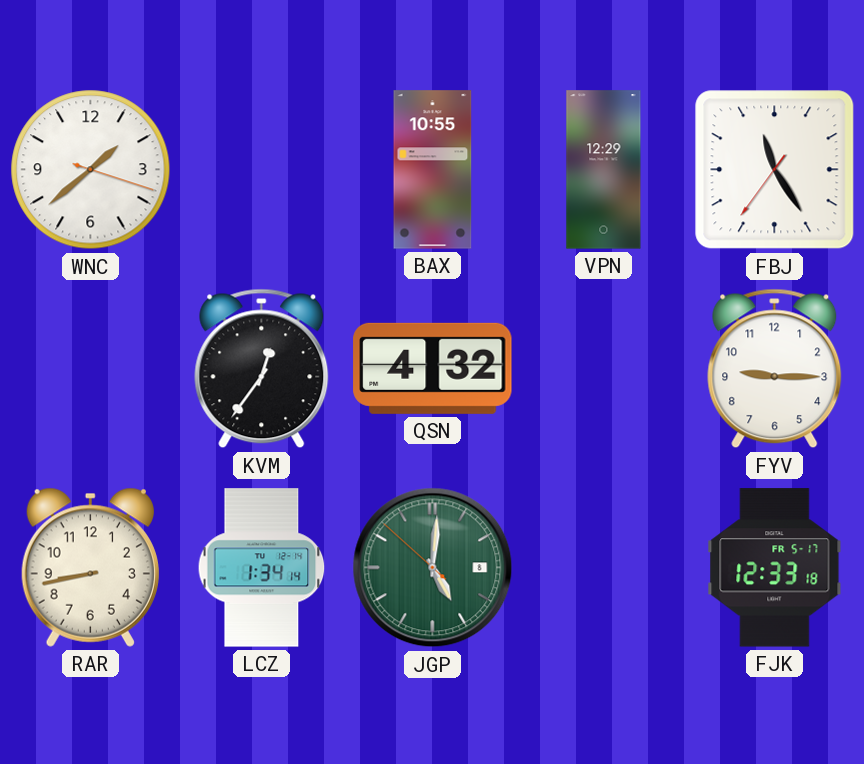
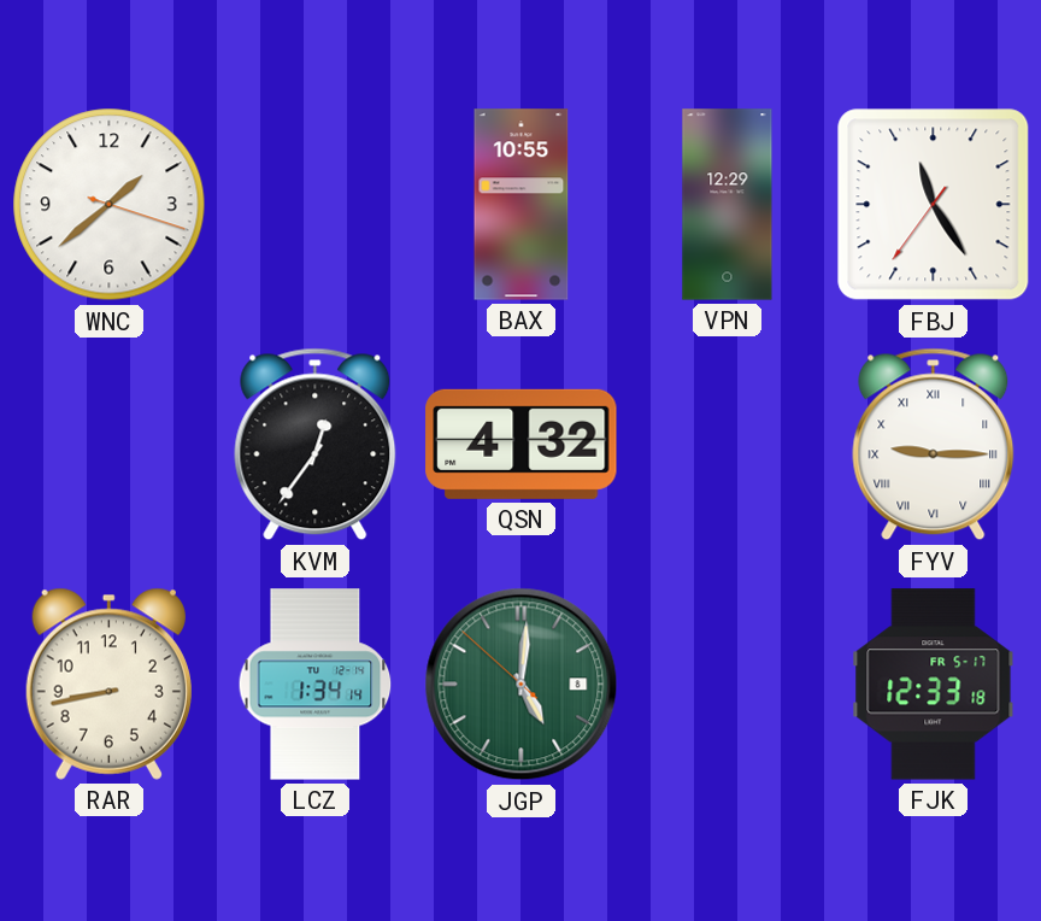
FYV numerals: Arabic -> Roman (934, 445)
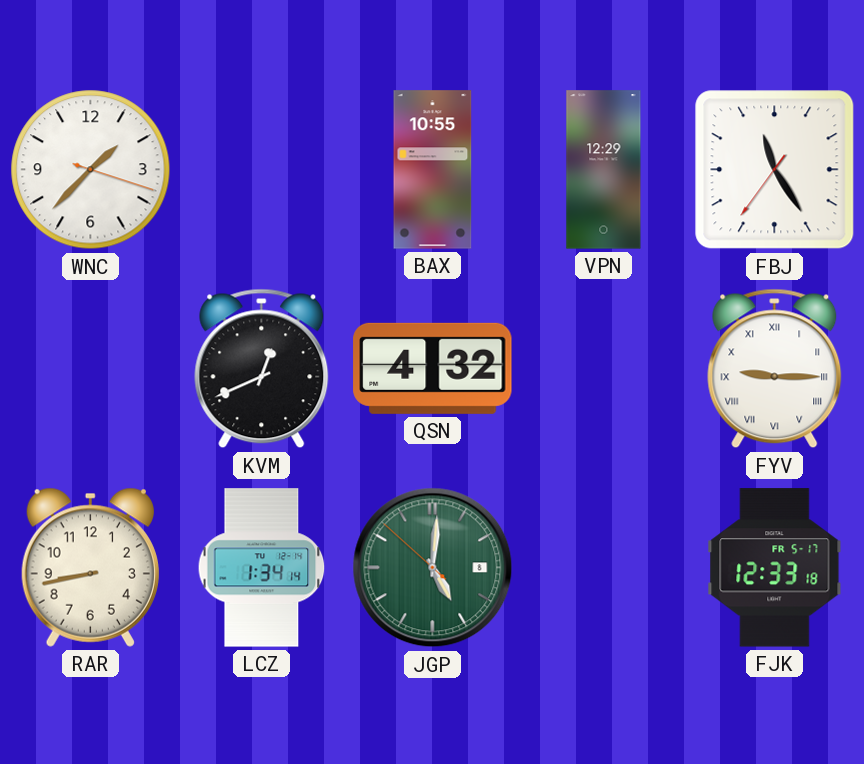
WNC: 1:38 -> 1:37 (91, 170)
KVM: 12:36 -> 12:41 (262, 369)
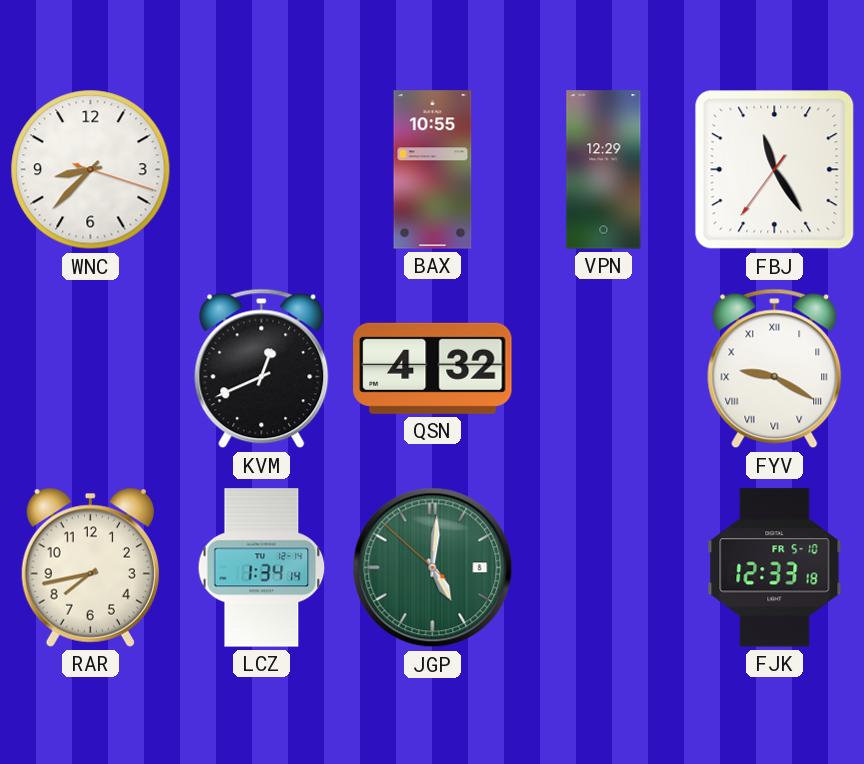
WNC: 1:37 -> 8:37 (91, 170)
FYV: 9:15 -> 9:20 (775, 369)
RAR: 8:43 -> 7:43 (90, 567)
FJK date: FR 5-17 -> FR 5-10 (775, 568)
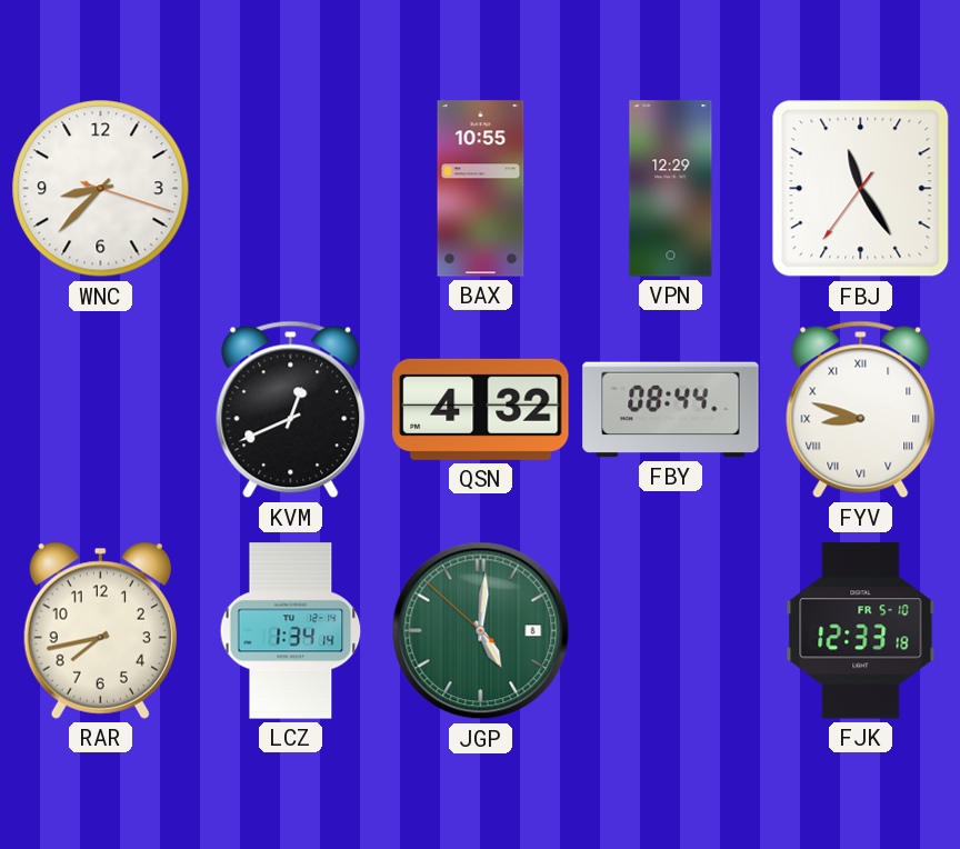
FBY: none -> 08:44 (671, 410)
FYV: 9:20 -> 8:48 (861, 410)
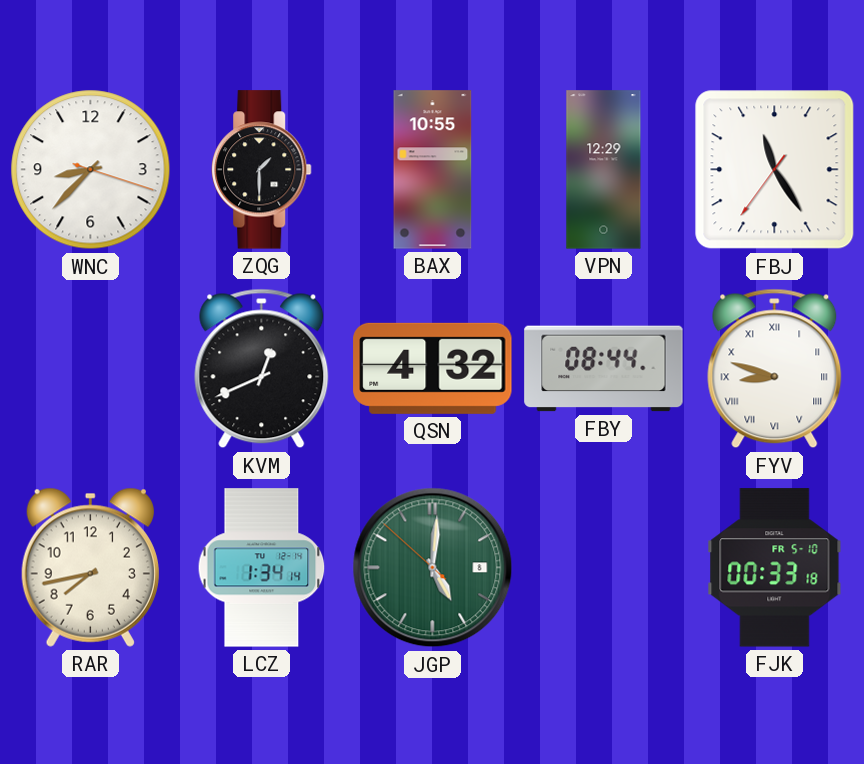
ZQG: none -> 1:30 (262, 170)
FJK: 12:33 -> 00:33 (775, 568)
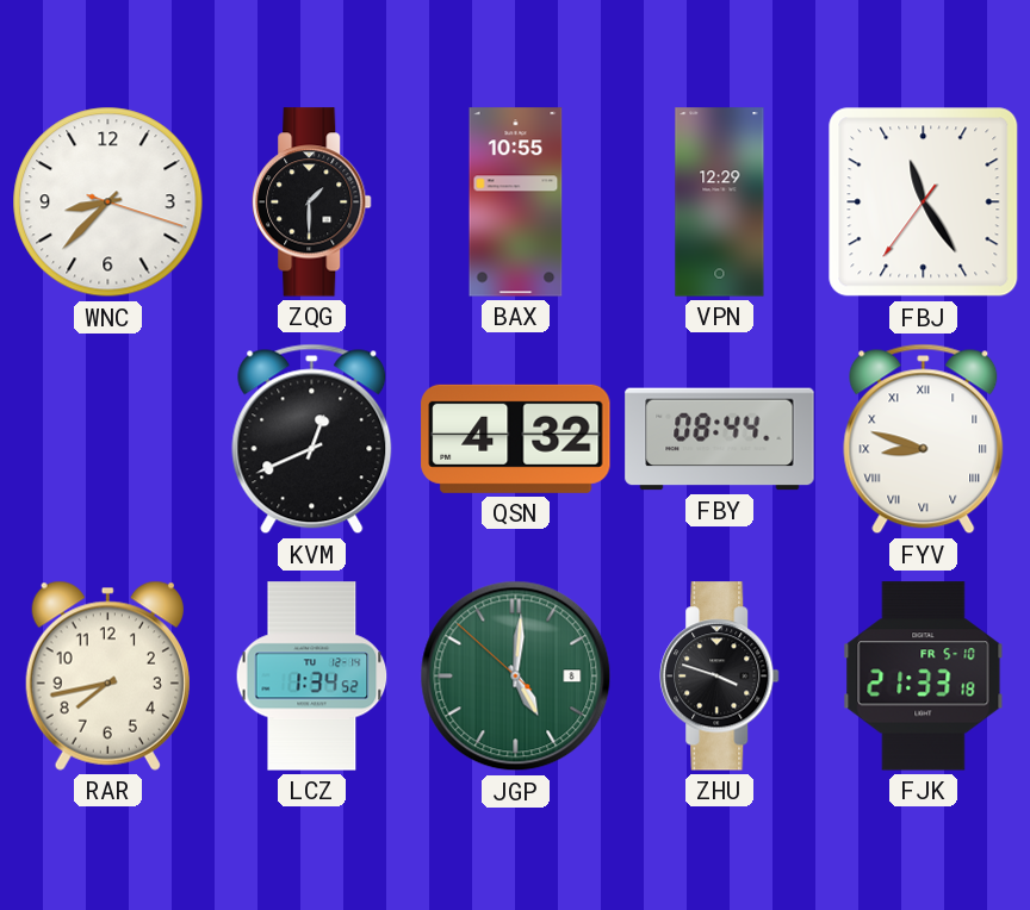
LCZ: 1:34:14 -> 1:34:52 (312, 677)
ZHU: none -> 3:48 (720, 677)
FJK: 00:33 -> 21:33 (924, 677)
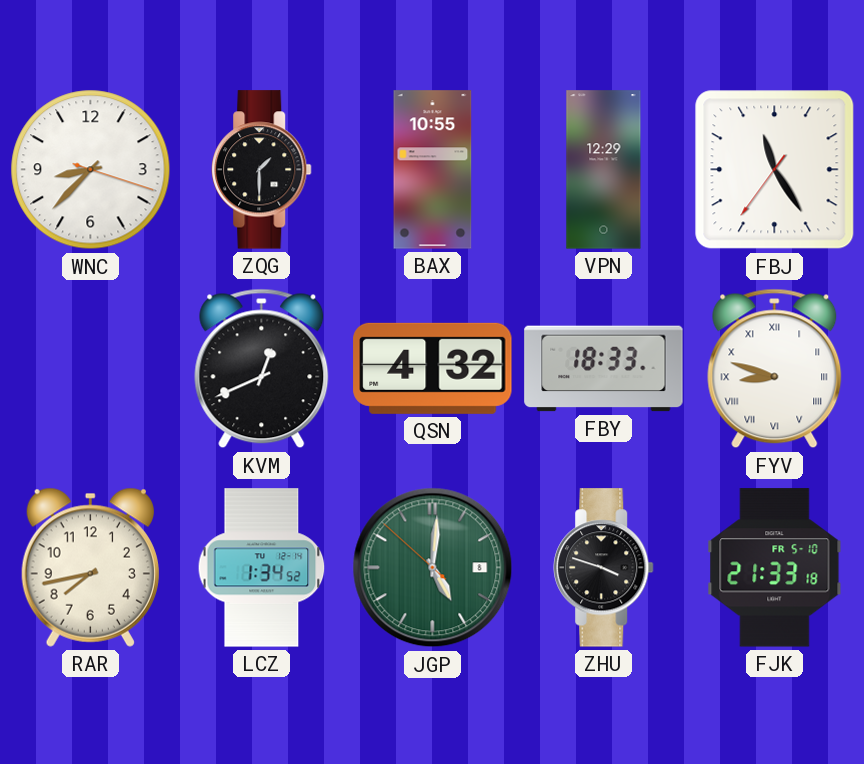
FBY: 08:44 -> 18:33 (604, 369)
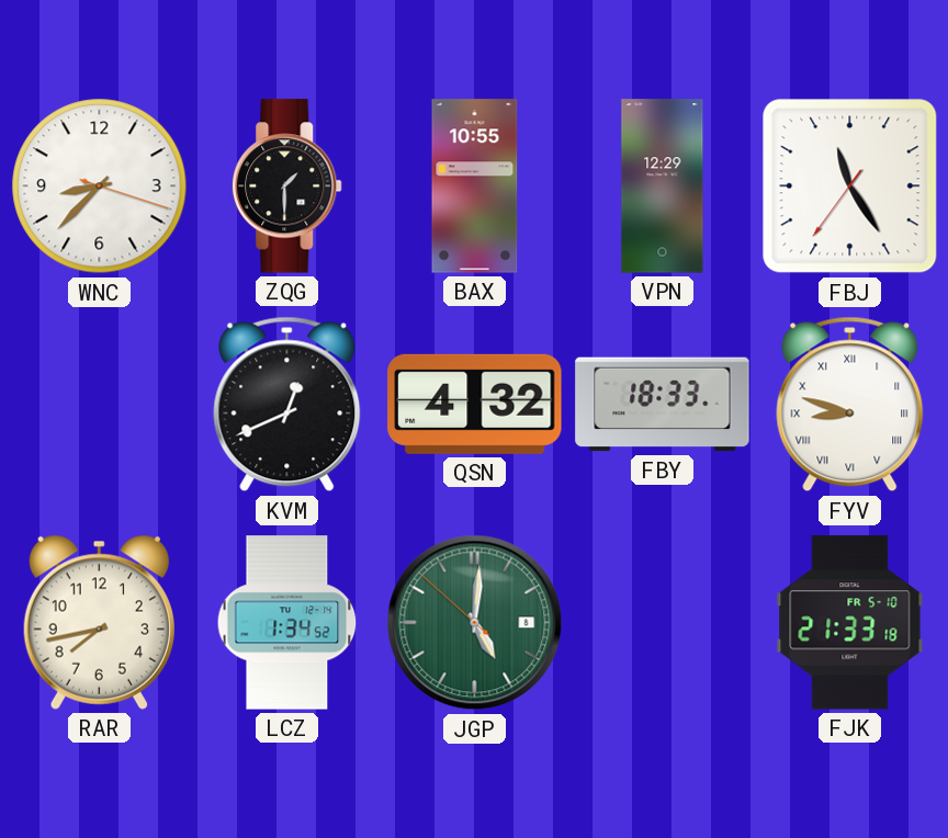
ZHU: 3:48 -> none (604, 568)
